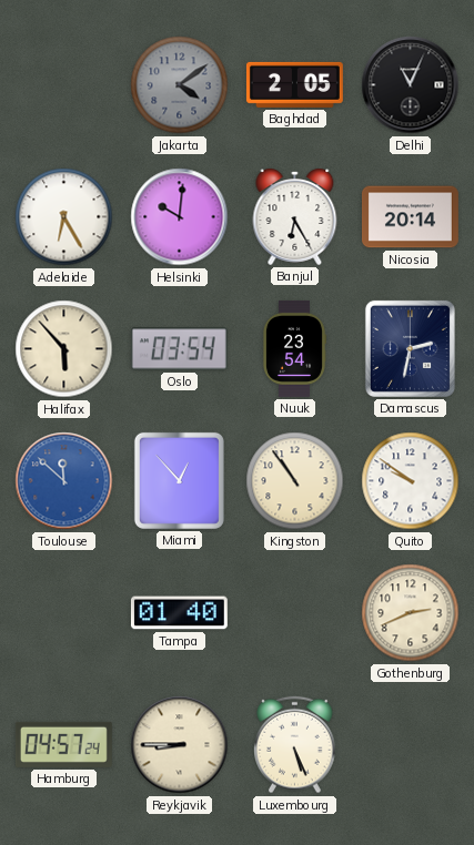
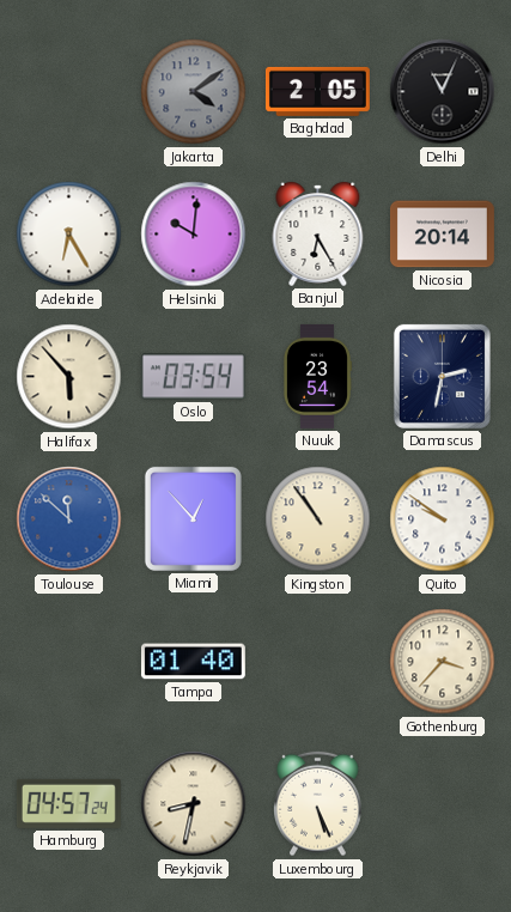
Gothenburg: 2:41 -> 3:37 (443, 662)
Reykjavik: 8:45 -> 8:32 (194, 804)
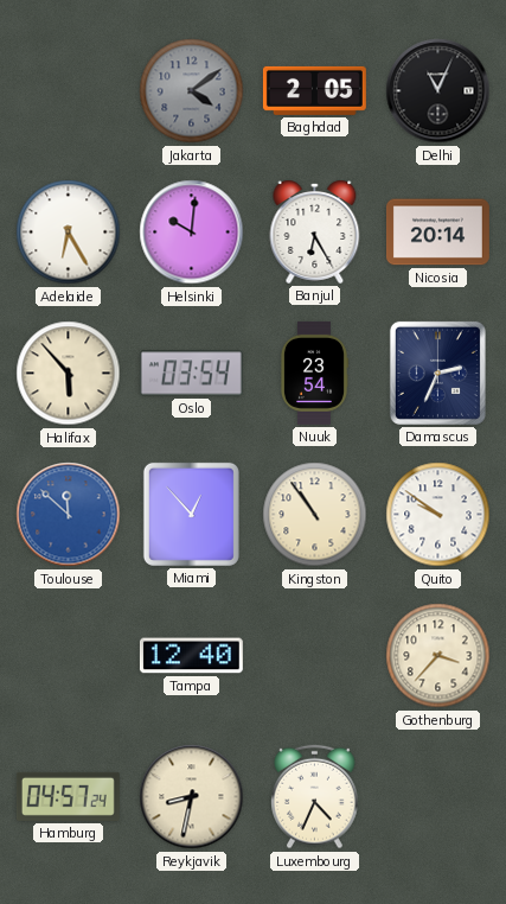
Damascus: 2:32 -> 2:34 (437, 373)
Tampa: 01:40 -> 12:40 (191, 656)
Luxembourg: 5:26 -> 4:34 (315, 797)
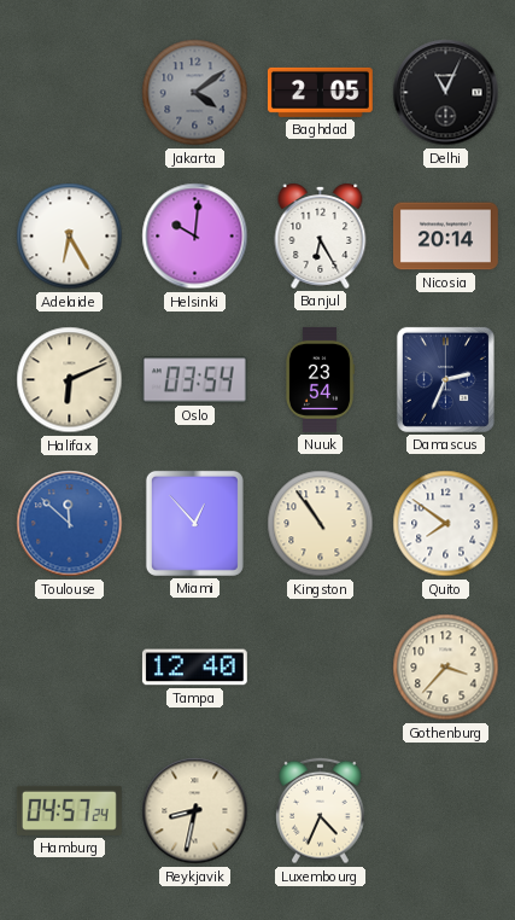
Halifax: 5:53 -> 6:11 (70, 380)
Quito: 9:51 -> 7:51 (446, 524)
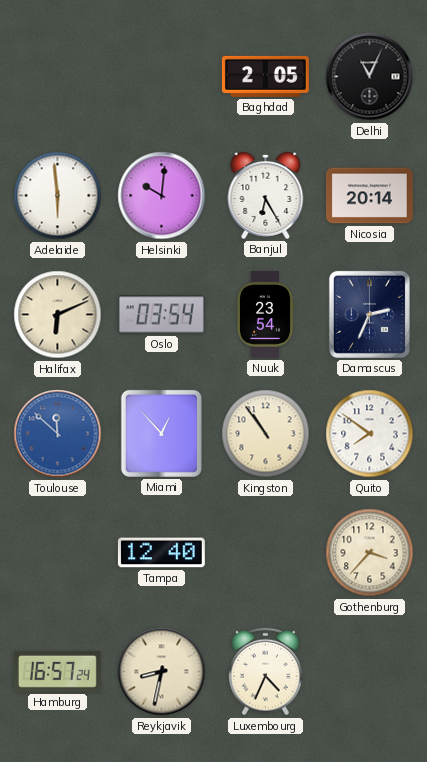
Jakarta: 4:09 -> none (195, 93)
Adelaide: 6:25 -> 5:59 (58, 196)
Hamburg: 04:57 -> 16:57 (57, 671)
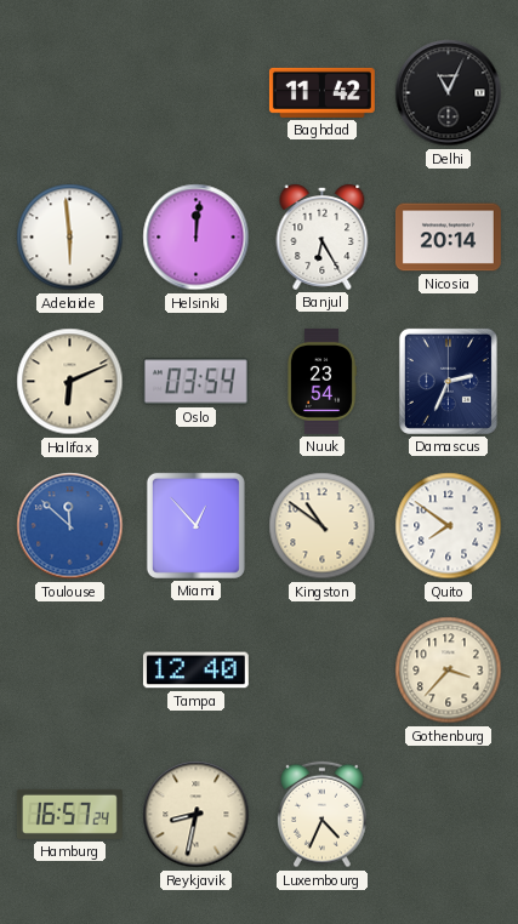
Baghdad: 2:05 -> 11:42 (321, 92)
Helsinki: 10:01 -> 12:01 (197, 238)
Kingston: 10:54 -> 10:51 (323, 526)
